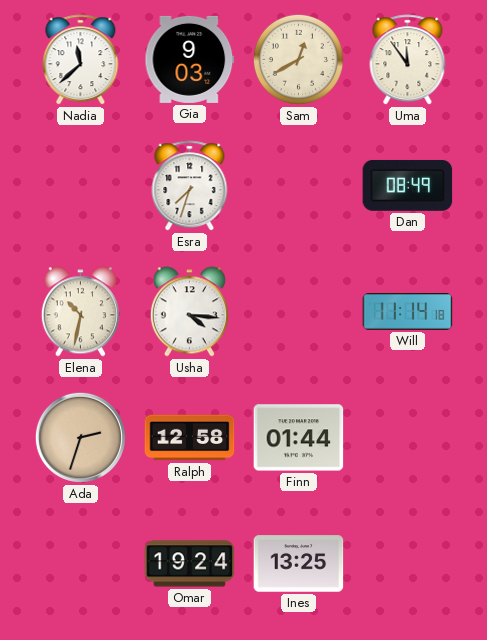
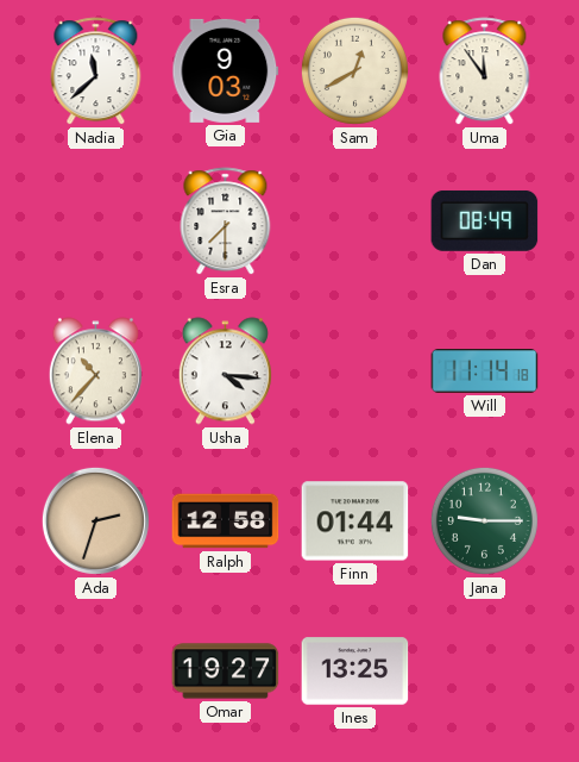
Esra: 7:33 -> 7:30 (226, 221)
Elena: 10:32 -> 10:37 (95, 371)
Jana: none -> 9:15 (484, 520)
Omar: 19:24 -> 19:27 (226, 672)
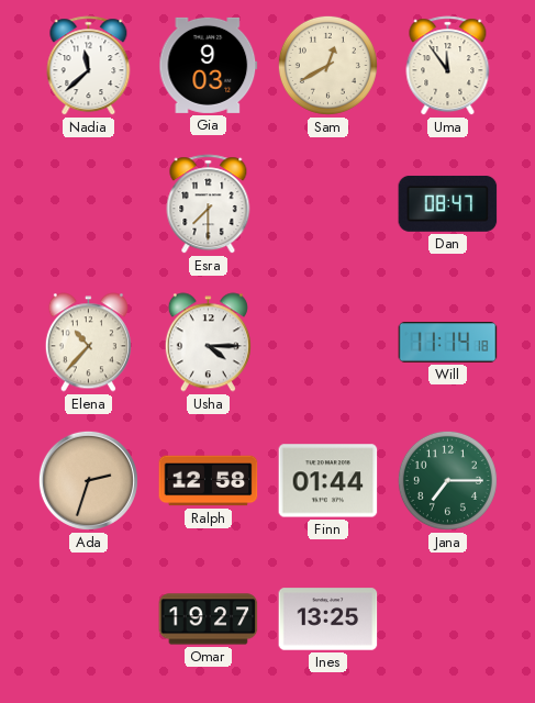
Dan: 08:49 -> 08:47 (448, 203)
Usha: 4:16 -> 4:15 (208, 343)
Jana: 9:15 -> 7:15 (447, 480)
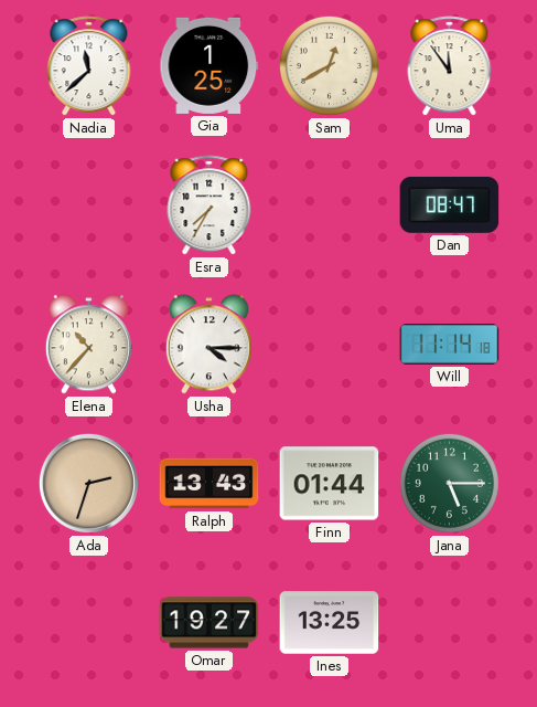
Gia: 9:03 -> 1:25 (210, 65)
Esra: 7:30 -> 7:35 (210, 205)
Ralph: 12:58 -> 13:43 (210, 484)
Jana: 7:15 -> 5:15 (449, 483)
